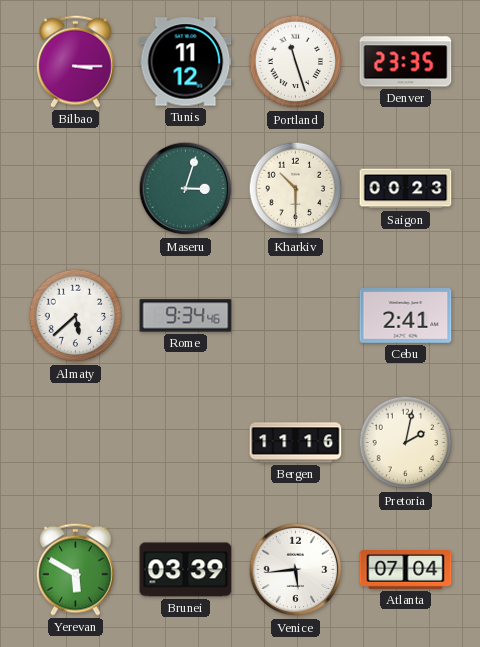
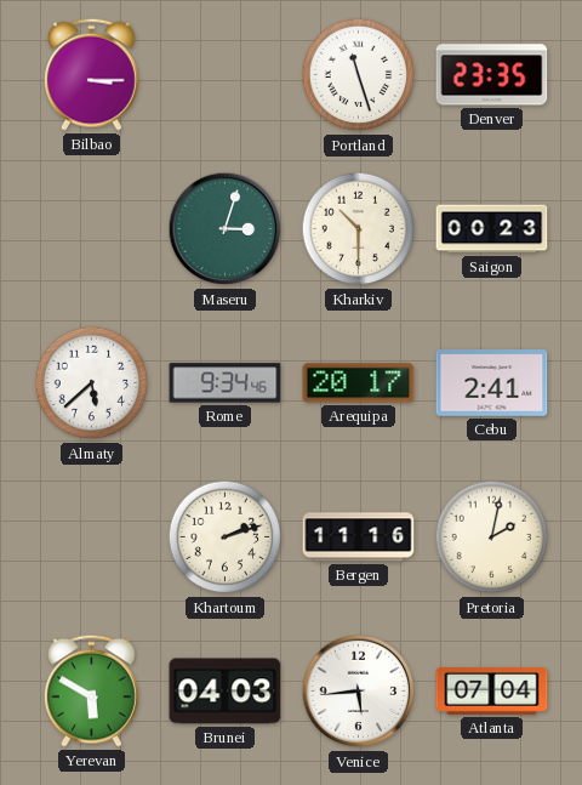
Tunis: 11:12 -> none (186, 62)
Arequipa: none -> 20:17 (359, 383)
Khartoum: none -> 2:12 (226, 537)
Brunei: 03:39 -> 04:03 (226, 692)
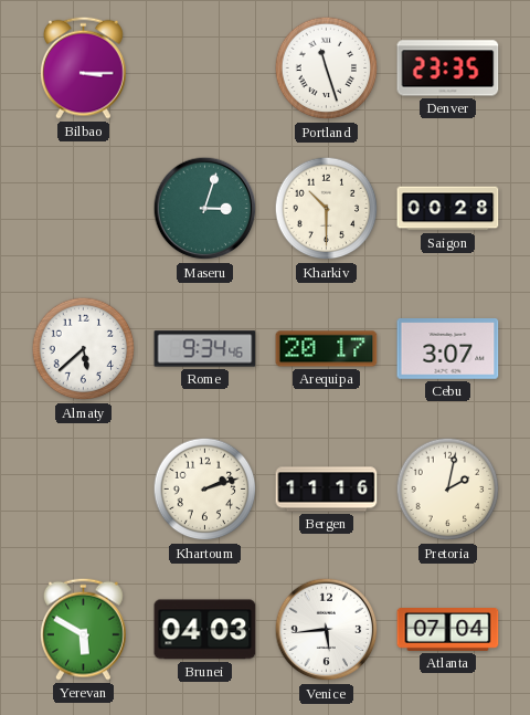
Saigon: 00:23 -> 00:28 (448, 209)
Cebu: 2:41 -> 3:07 (448, 349)
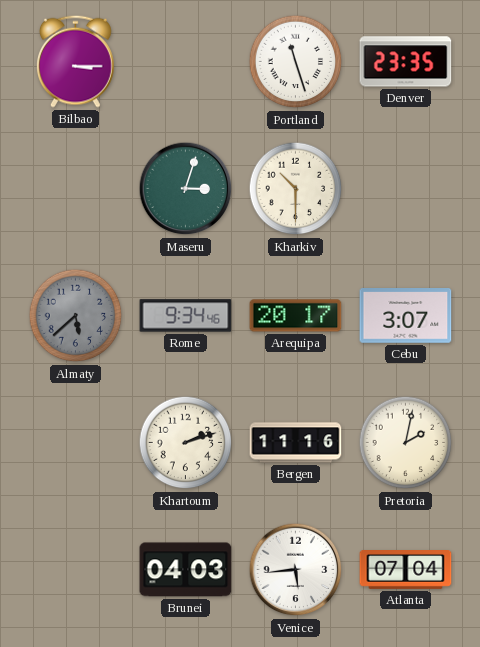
Saigon: 00:28 -> none (448, 209)
Almaty dial: white -> grey (76, 316)
Yerevan: 5:50 -> none (84, 629)
